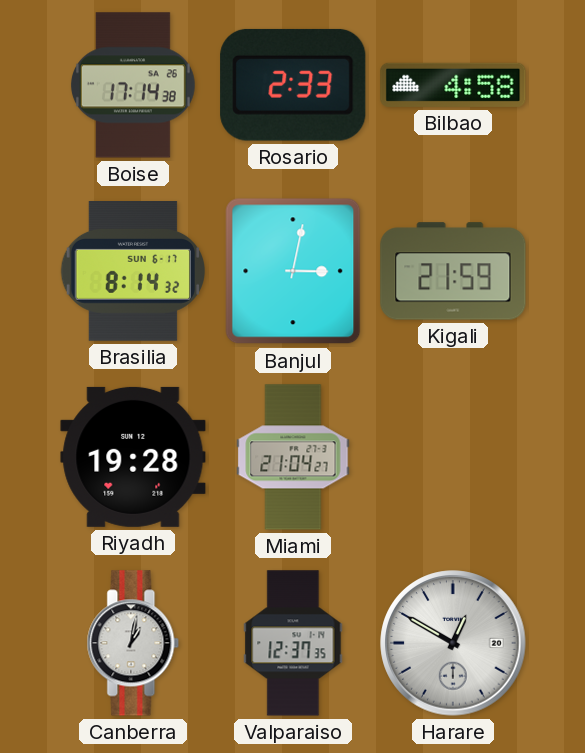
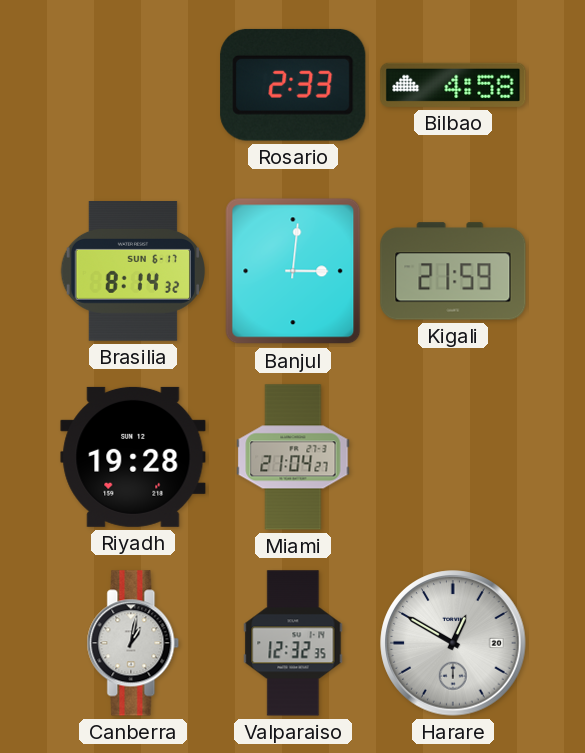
Boise: 17:14 -> none (133, 85)
Banjul: 3:02 -> 3:01 (293, 271)
Valparaiso: 12:37 -> 12:32 (293, 643)
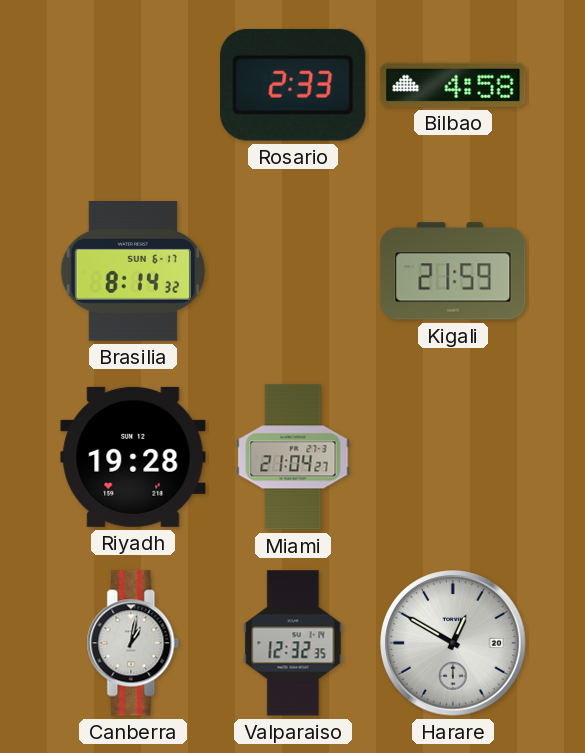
Banjul: 3:01 -> none (293, 271)
